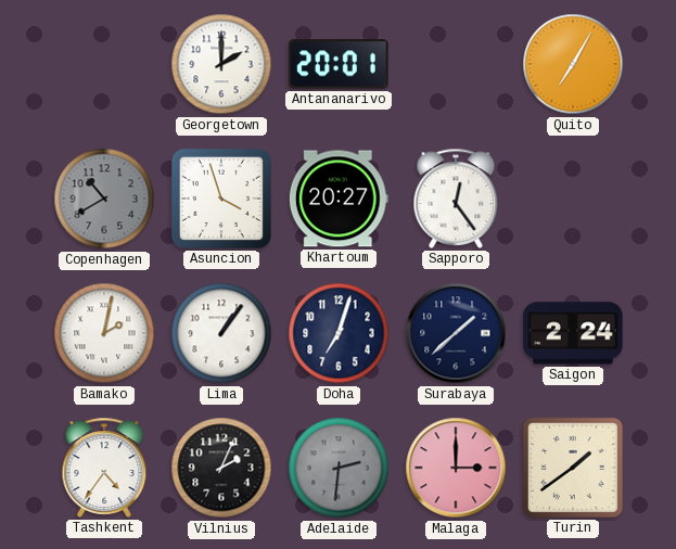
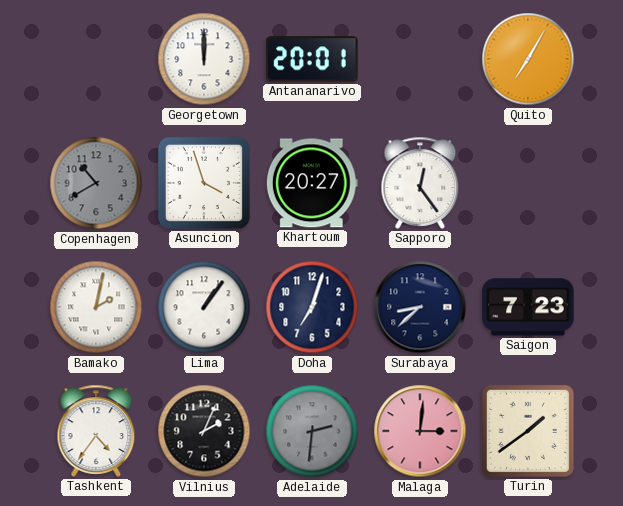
Georgetown: 2:00 -> 12:00 (204, 59)
Surabaya: 1:38 -> 8:38 (420, 307)
Saigon: 2:24 -> 7:23 (528, 307)
Malaga: 3:00 -> 3:01 (420, 431)
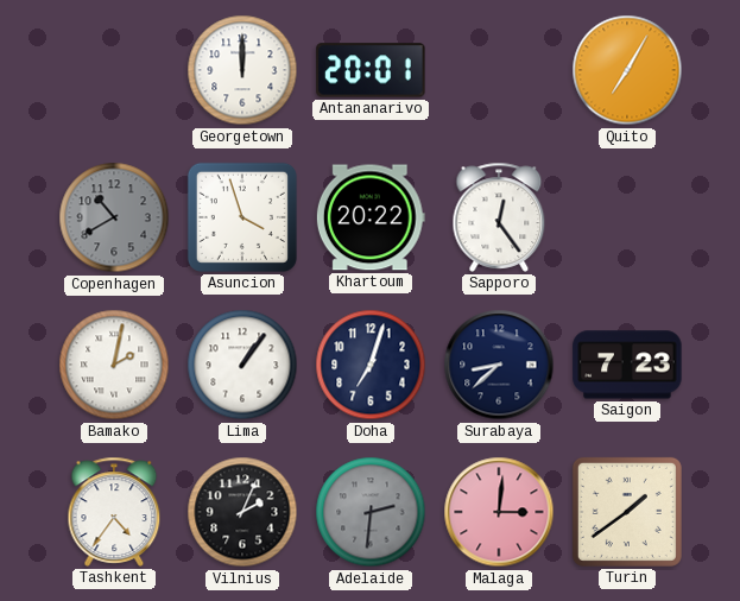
Khartoum: 20:27 -> 20:22 (371, 217)
